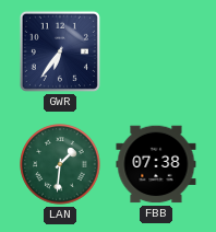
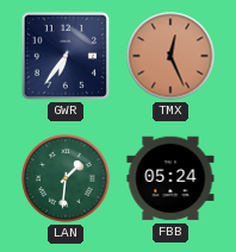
TMX: none -> 12:26 (170, 56)
FBB: 07:38 -> 05:24 (170, 178)
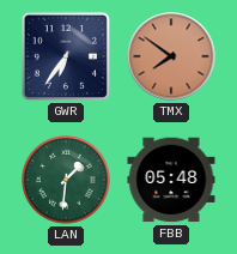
TMX: 12:26 -> 7:51 (171, 56)
FBB: 05:24 -> 05:48 (171, 180)
